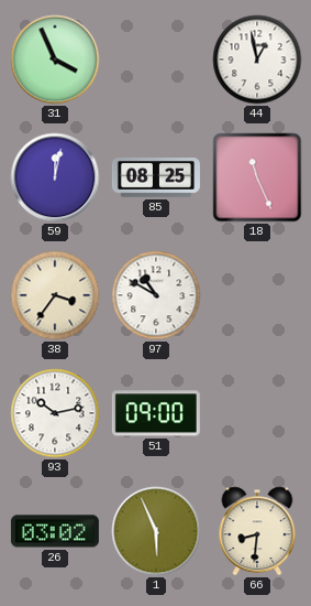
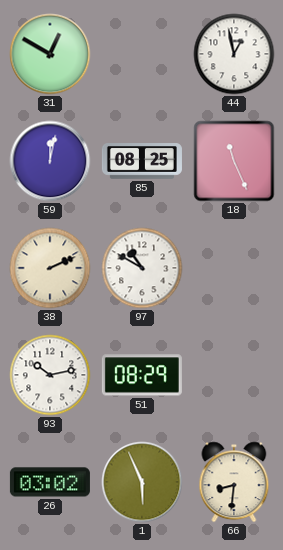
31: 3:56 -> 12:50 (50, 54)
38: 3:36 -> 2:11 (50, 268)
51: 09:00 -> 08:29 (142, 375)
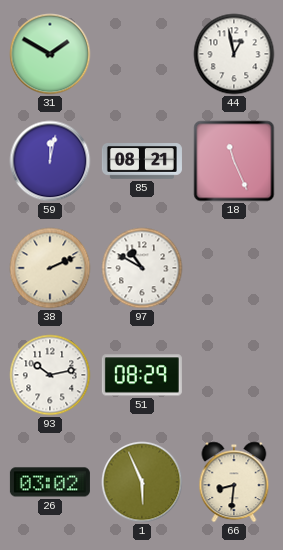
31: 12:50 -> 1:50 (50, 54)
85: 08:25 -> 08:21 (142, 161)
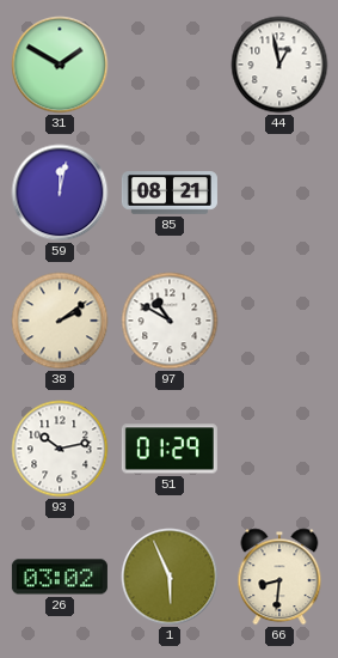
18: 11:26 -> none (234, 161)
38: 2:11 -> 2:09 (60, 321)
51: 08:29 -> 01:29 (170, 449)
